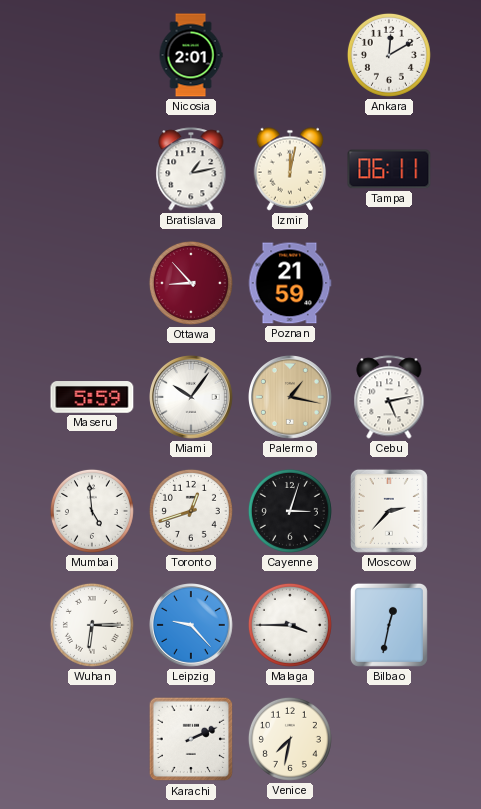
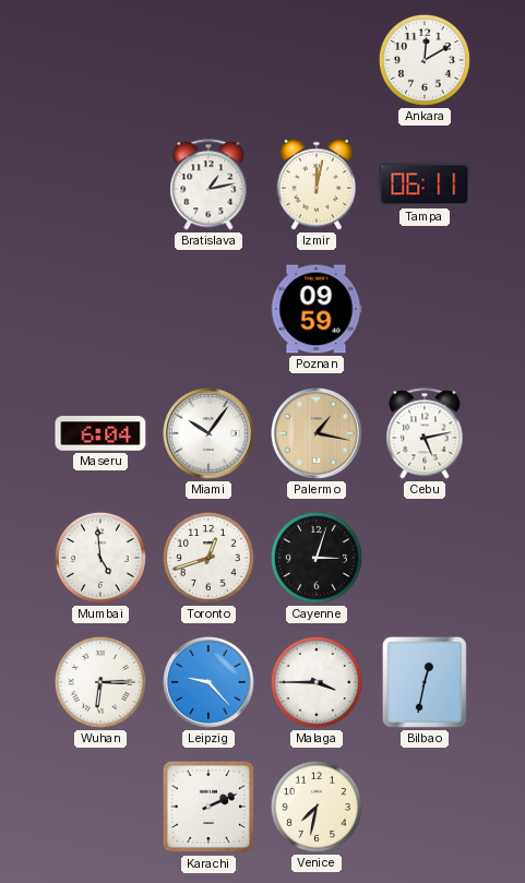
Nicosia: 2:01 -> none (191, 55)
Ottawa: 8:53 -> none (191, 283)
Poznan: 21:59 -> 09:59 (317, 309)
Maseru: 5:59 -> 6:04 (100, 433)
Moscow: 2:37 -> none (389, 511)
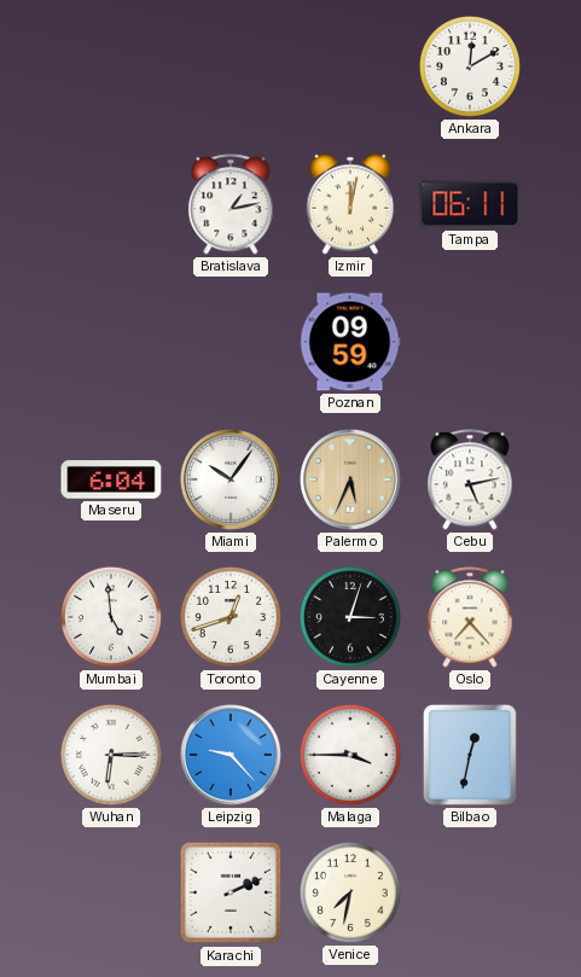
Palermo: 1:17 -> 5:34 (351, 481)
Oslo: none -> 7:23 (470, 617)
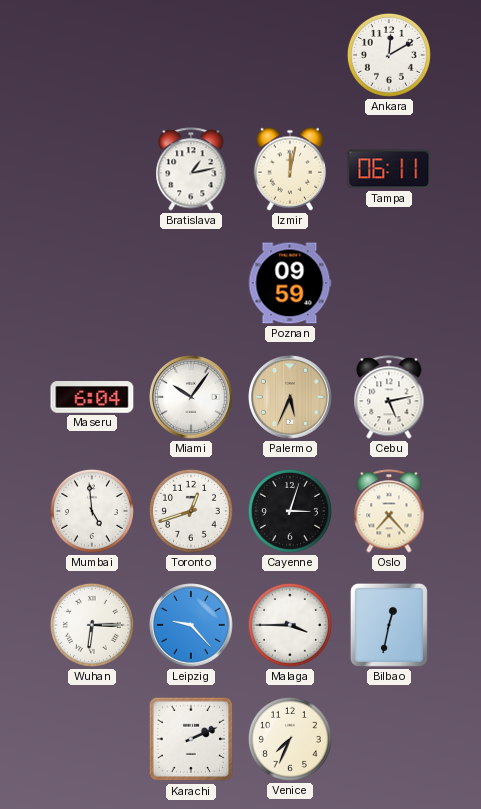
Venice: 7:32 -> 7:34 (290, 739)
